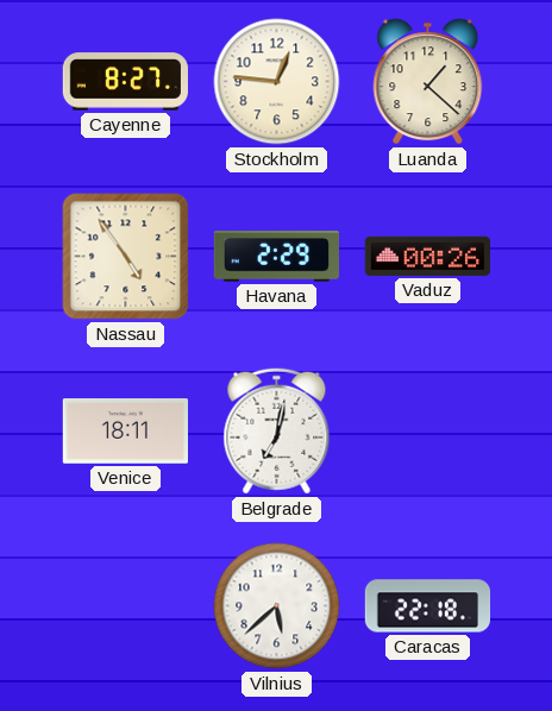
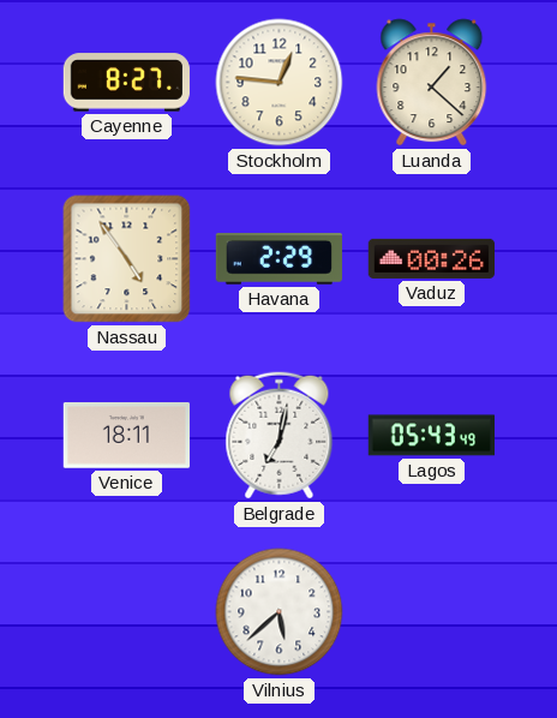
Lagos: none -> 05:43 (431, 436)
Caracas: 22:18 -> none (428, 606)
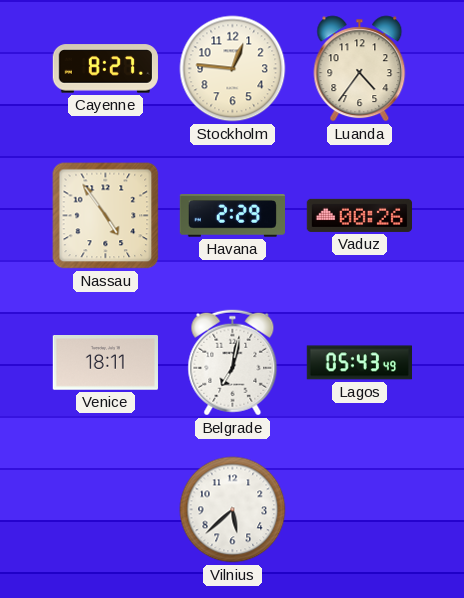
Luanda: 1:22 -> 4:36 (360, 69)
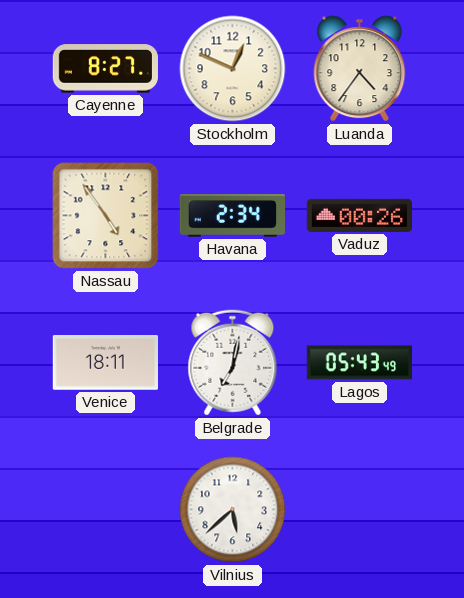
Stockholm: 12:46 -> 12:49 (233, 69)
Havana: 2:29 -> 2:34 (232, 216)
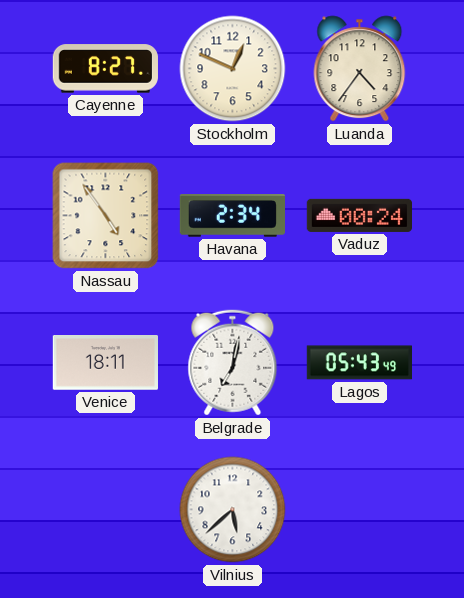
Vaduz: 00:26 -> 00:24 (359, 215)
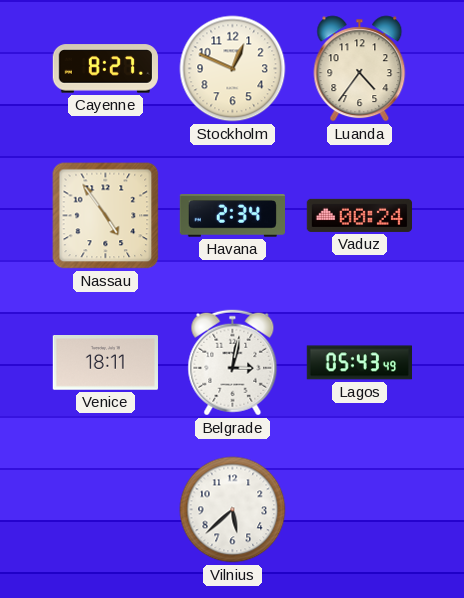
Belgrade: 7:02 -> 3:02 (233, 363)
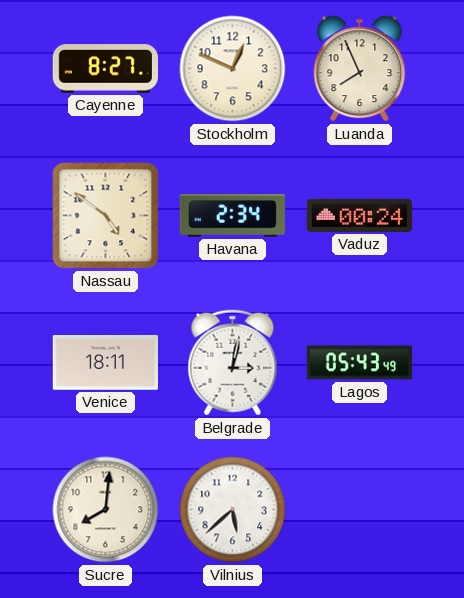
Luanda: 4:36 -> 7:56 (360, 69)
Nassau: 4:54 -> 4:51 (106, 216)
Sucre: none -> 8:01 (106, 510)
